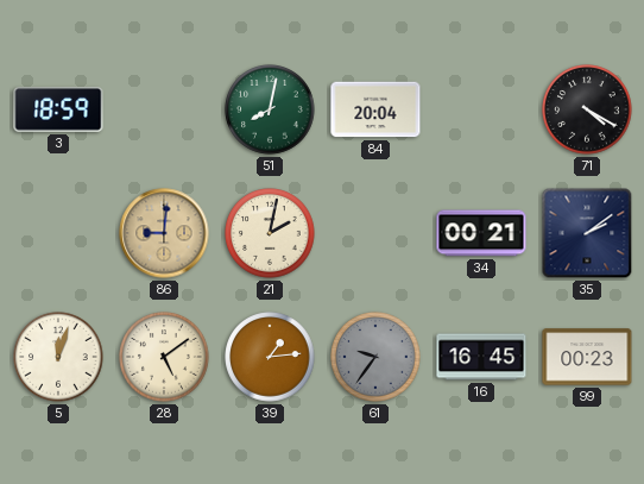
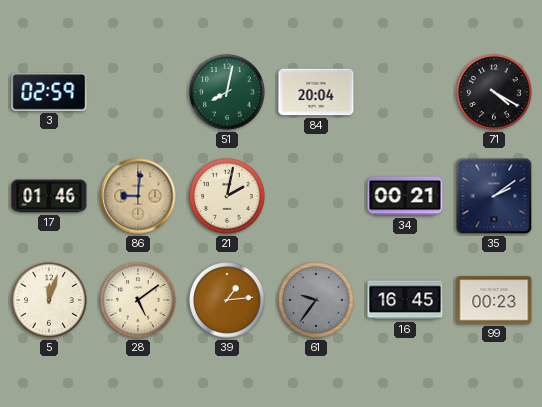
3: 18:59 -> 02:59 (49, 92)
17: none -> 01:46 (49, 196)
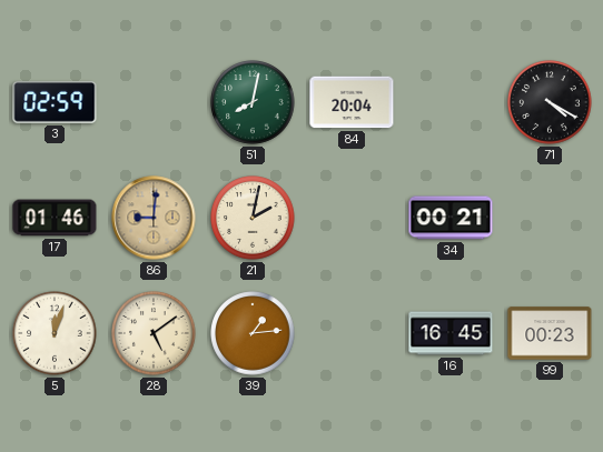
35: 2:09 -> none (494, 196)
61: 9:36 -> none (316, 300)
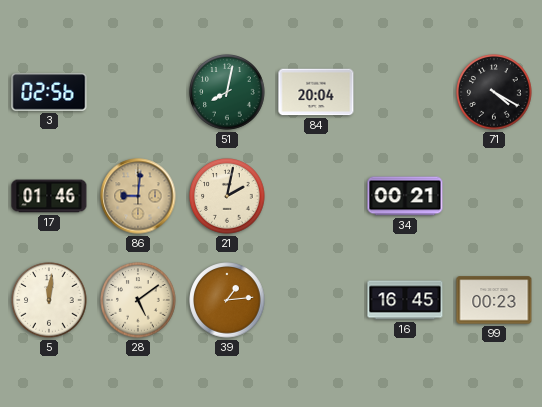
3: 02:59 -> 02:56 (49, 92)
5: 12:03 -> 12:01 (49, 300)
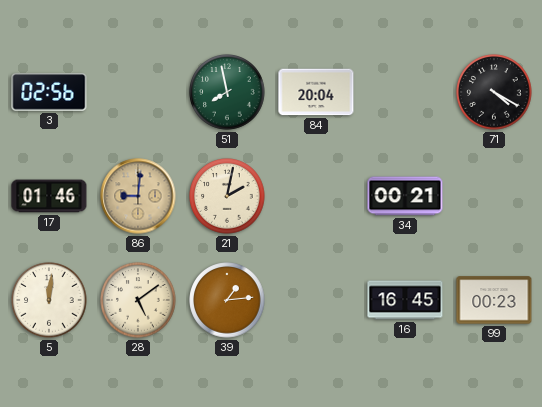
51: 8:02 -> 7:58 (227, 92)
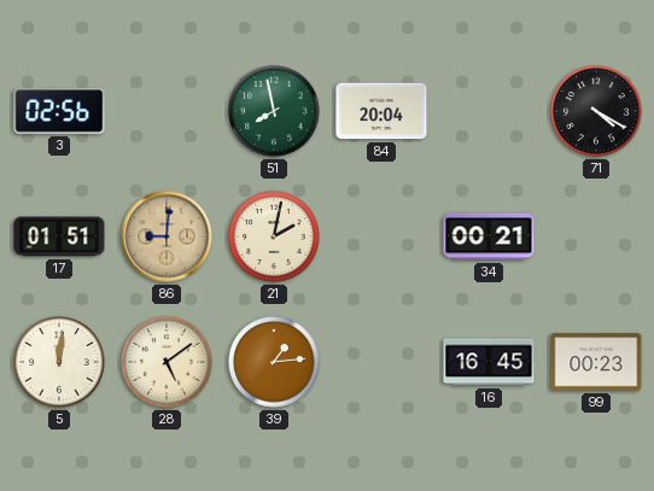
17: 01:46 -> 01:51 (59, 236)
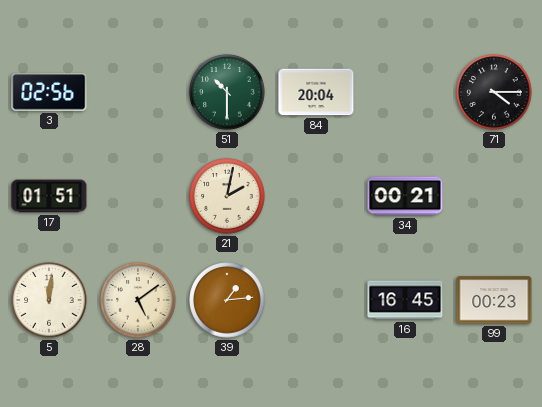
51: 7:58 -> 10:30 (227, 92)
71: 4:20 -> 4:15 (494, 92)
86: 9:01 -> none (167, 236)
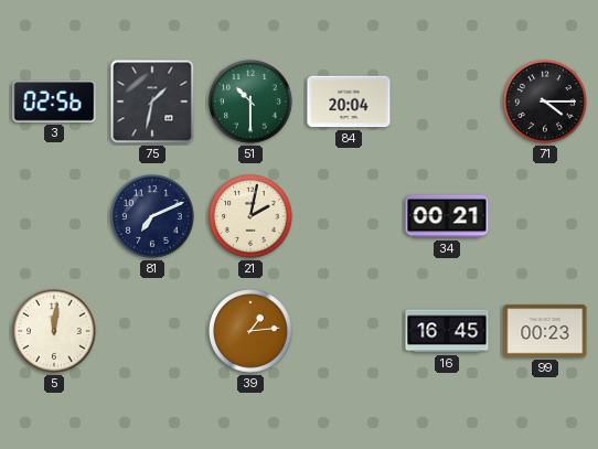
75: none -> 1:32 (152, 101)
17: 01:51 -> none (49, 196)
81: none -> 7:11 (152, 216)
28: 5:09 -> none (138, 300)
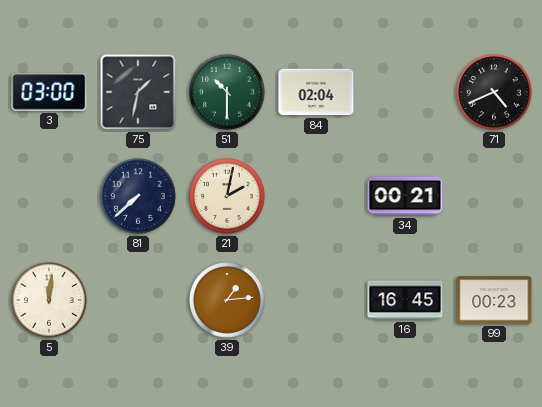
3: 02:56 -> 03:00 (49, 92)
84: 20:04 -> 02:04 (316, 92)
71: 4:15 -> 4:41 (494, 92)
81: 7:11 -> 7:38 (138, 196)
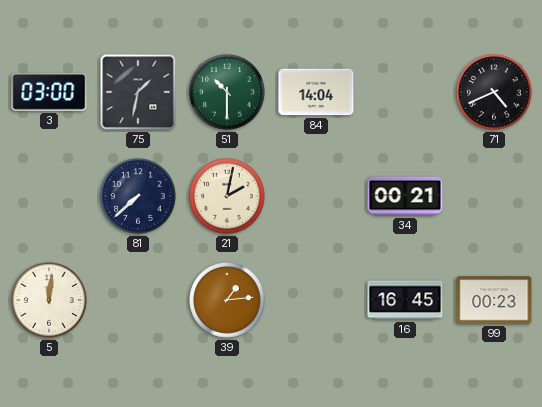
84: 02:04 -> 14:04 (316, 92)
